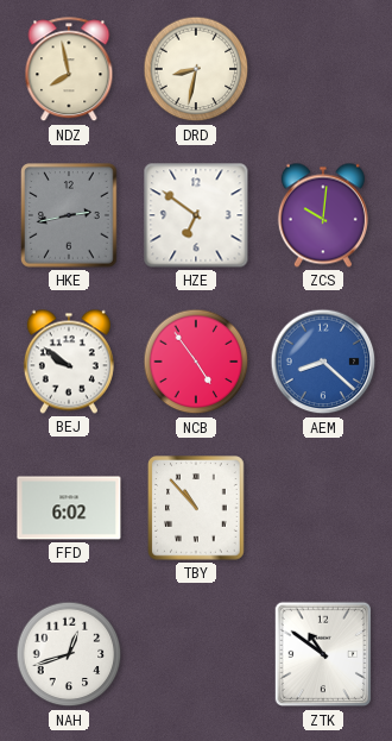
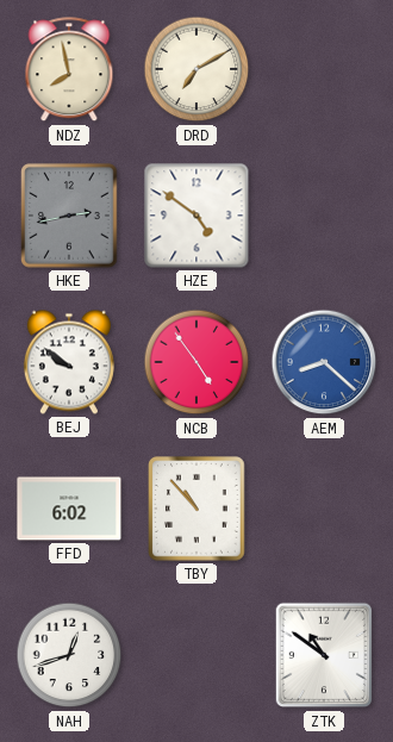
DRD: 8:32 -> 7:10 (196, 69)
HZE: 6:51 -> 4:51 (196, 216)
ZCS: 10:01 -> none (323, 215)
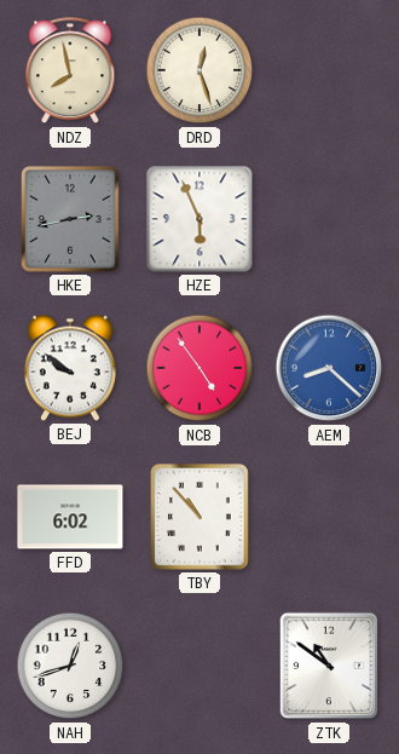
DRD: 7:10 -> 12:27 (199, 70)
HZE: 4:51 -> 5:56 (199, 219)
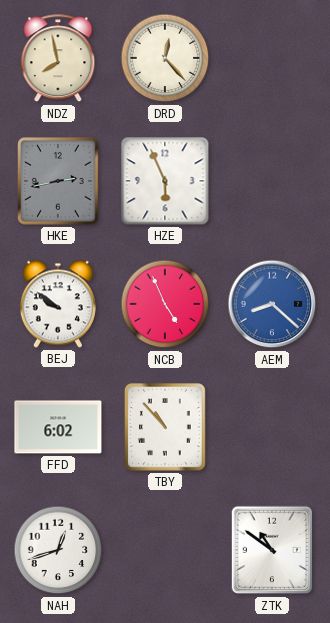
DRD: 12:27 -> 12:23 (165, 58)
NCB: 4:54 -> 4:56 (165, 304)
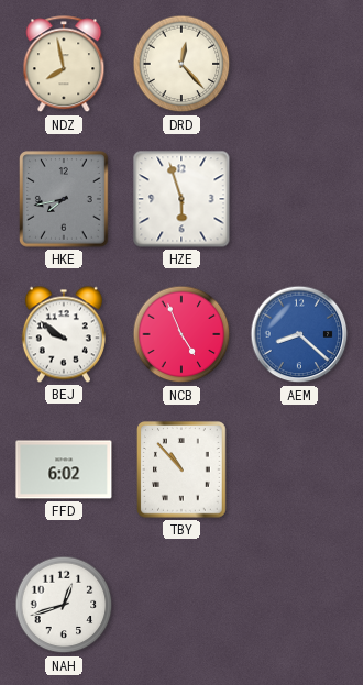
HKE: 2:43 -> 7:43 (64, 199)
HZE: 5:56 -> 5:57 (182, 199)
ZTK: 10:51 -> none (272, 550)
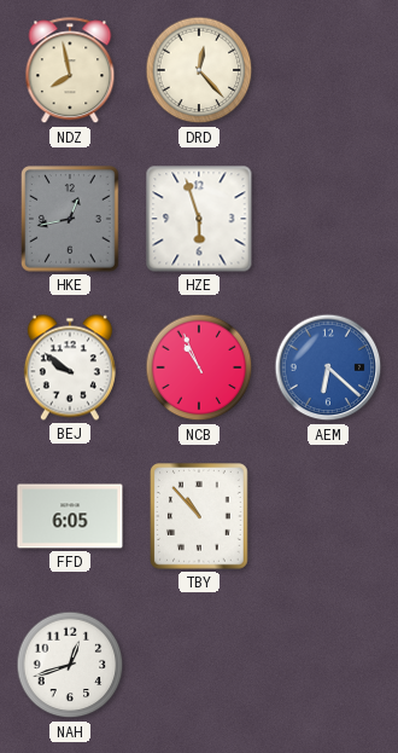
HKE: 7:43 -> 12:43 (70, 219)
NCB: 4:56 -> 10:56 (199, 367)
AEM: 8:22 -> 6:22 (328, 367)
FFD: 6:02 -> 6:05 (70, 516)
